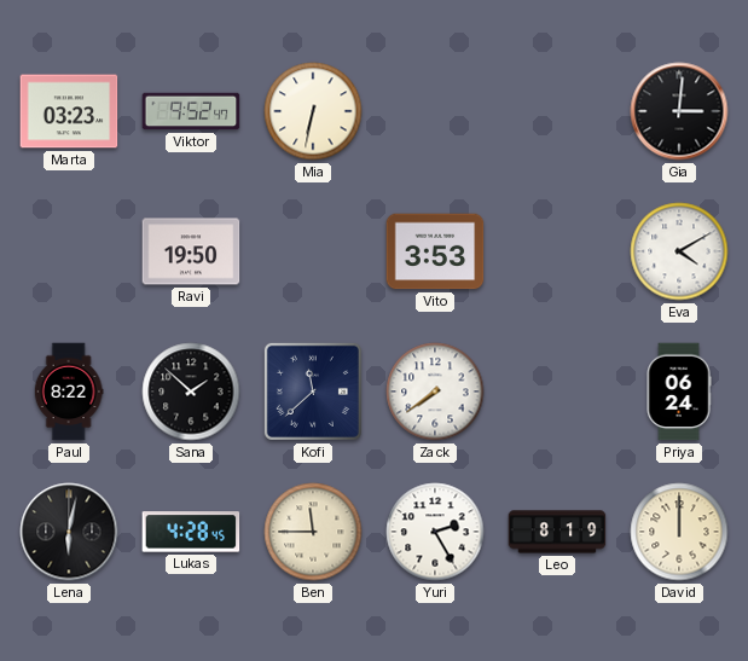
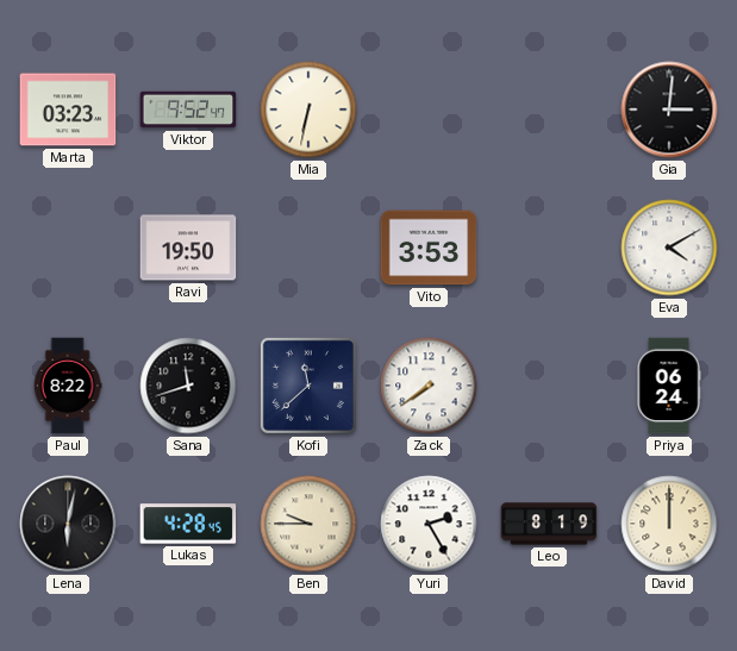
Sana: 1:52 -> 11:42 (188, 386)
Ben: 11:45 -> 9:45 (308, 524)
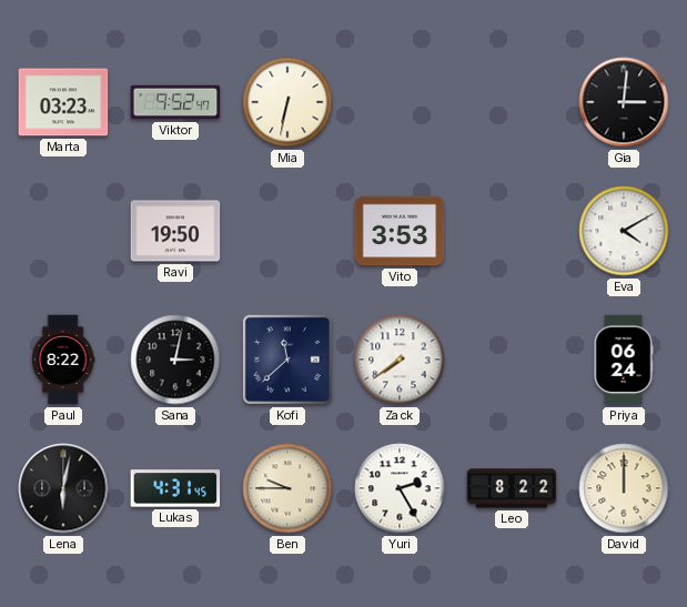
Sana: 11:42 -> 3:02 (175, 360)
Lukas: 4:28 -> 4:31 (175, 488)
Leo: 8:19 -> 8:22 (512, 488)
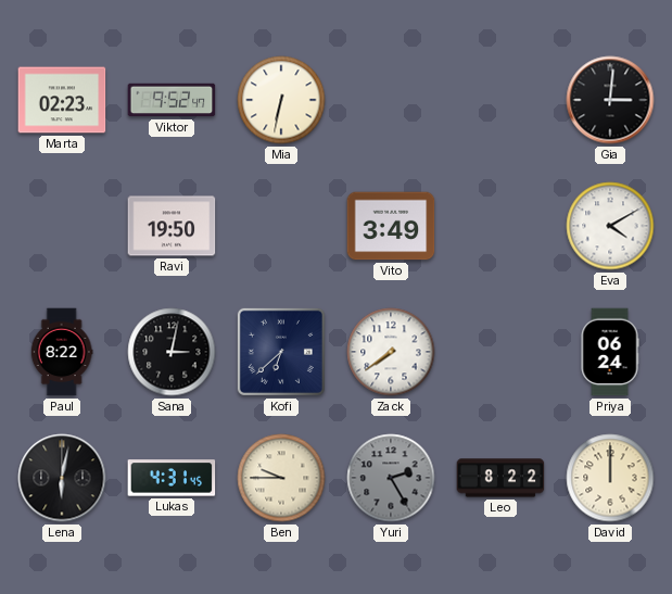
Marta: 03:23 -> 02:23 (62, 100)
Vito: 3:53 -> 3:49 (391, 226)
Kofi: 11:38 -> 6:38 (281, 352)
Yuri dial: white -> grey (391, 478)
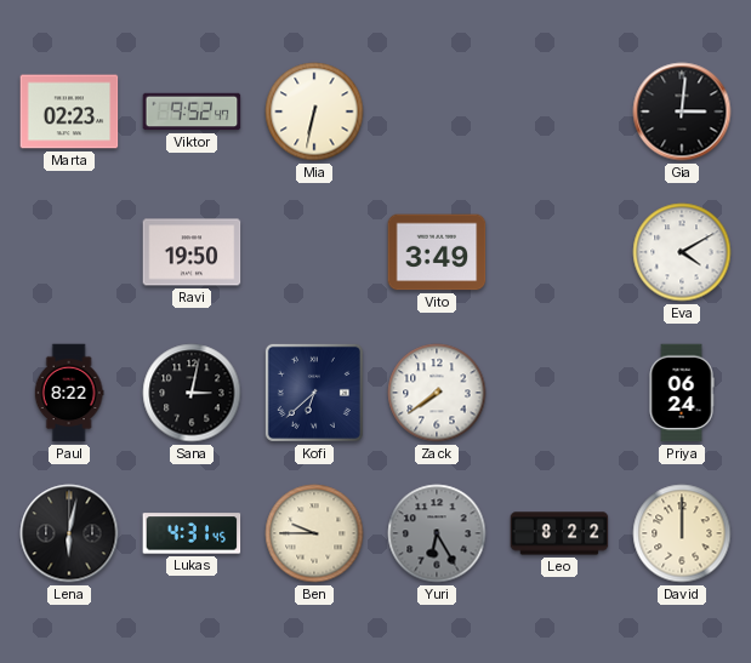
Yuri: 2:25 -> 6:25 (437, 533)
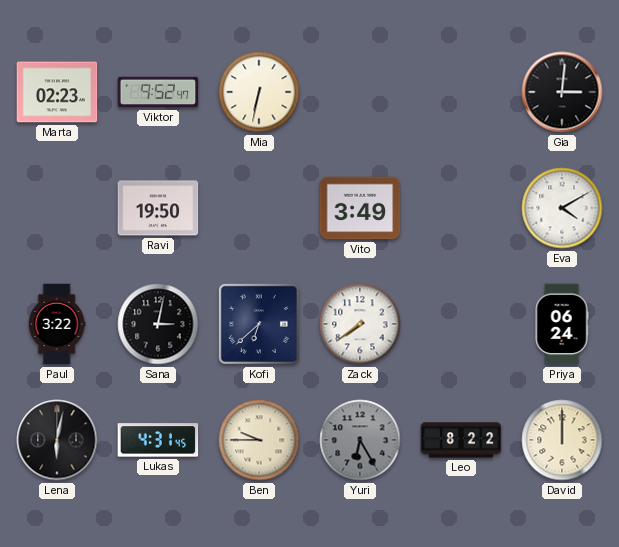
Paul: 8:22 -> 3:22 (57, 324)
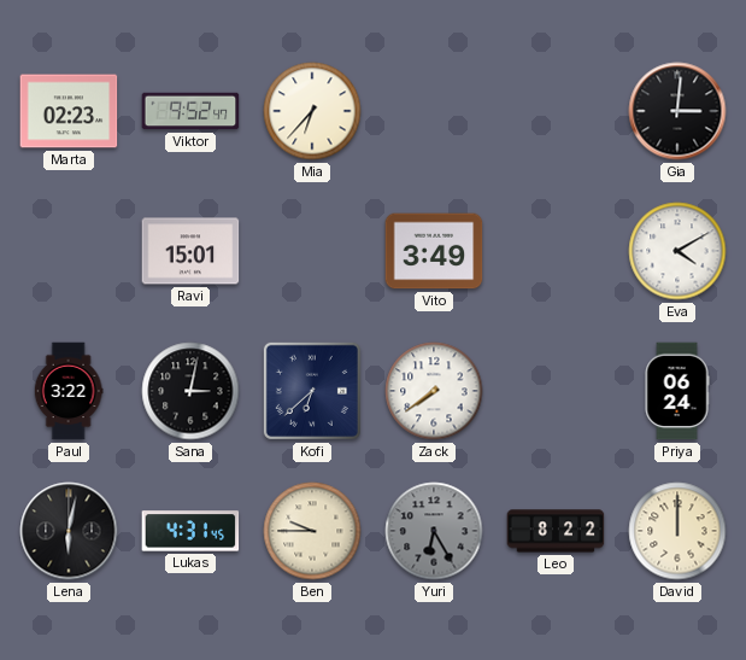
Mia: 6:32 -> 6:37 (312, 111)
Ravi: 19:50 -> 15:01 (190, 251)
